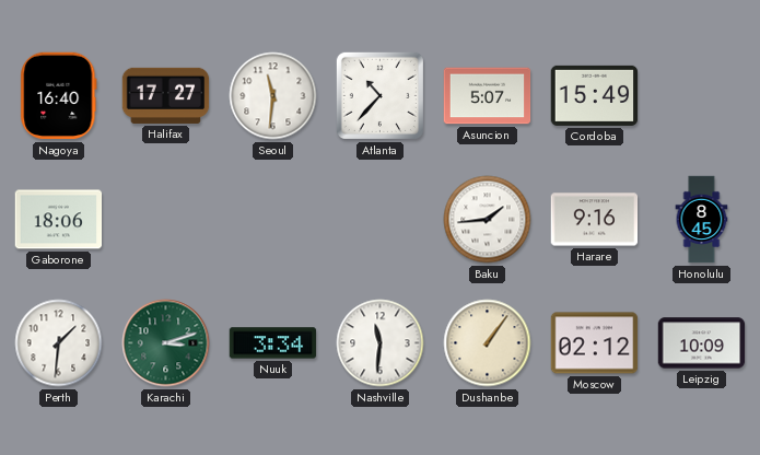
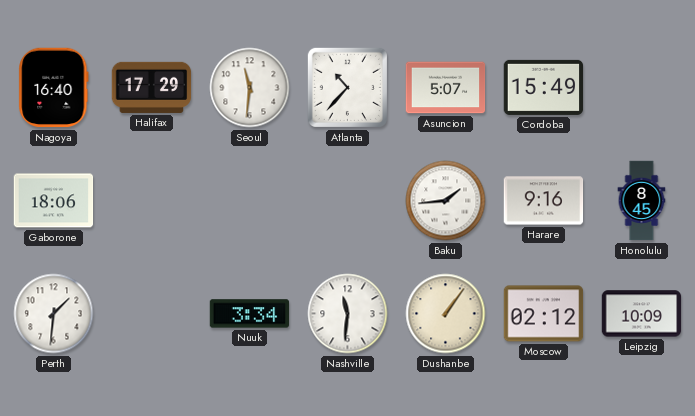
Halifax: 17:27 -> 17:29 (152, 87)
Karachi: 3:12 -> none (166, 343)
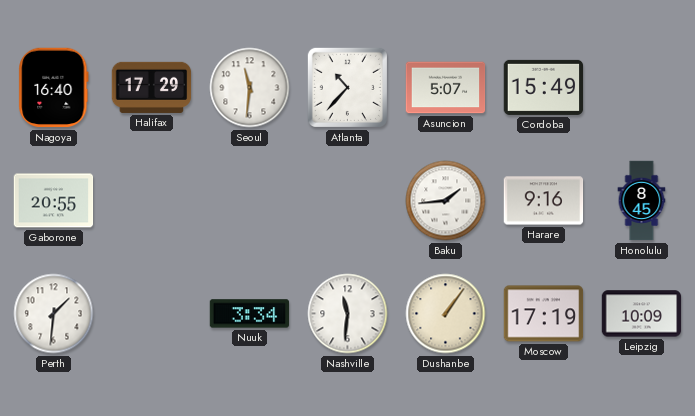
Gaborone: 18:06 -> 20:55 (54, 201)
Moscow: 02:12 -> 17:19 (544, 314)
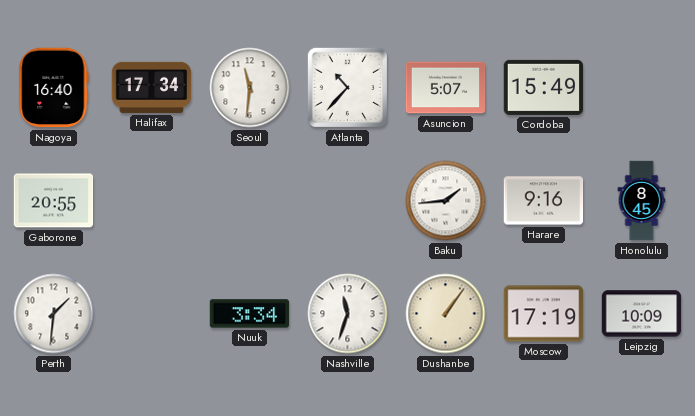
Halifax: 17:29 -> 17:34 (152, 87)
Nashville: 11:31 -> 11:33 (348, 314)
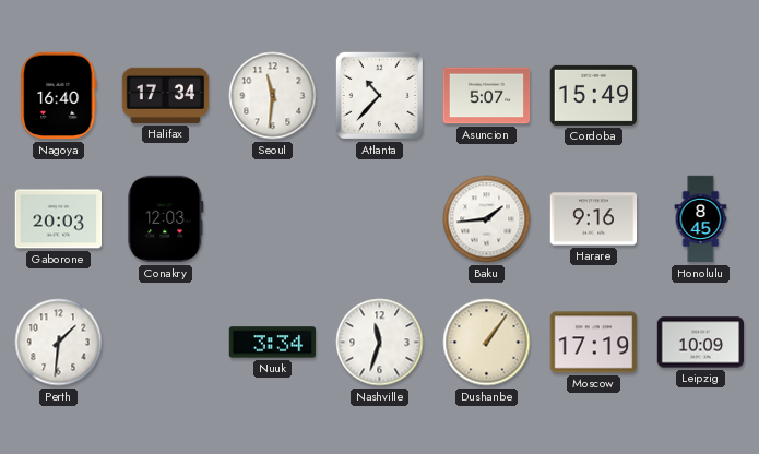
Gaborone: 20:55 -> 20:03 (59, 219)
Conakry: none -> 12:03 (166, 219)
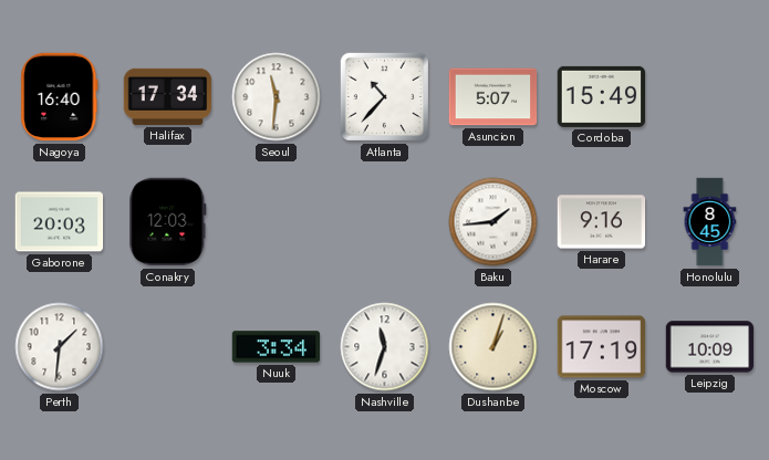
Dushanbe: 1:06 -> 1:03 (493, 347)
